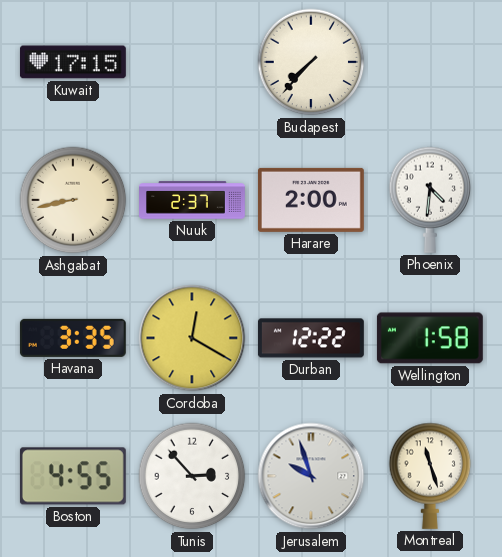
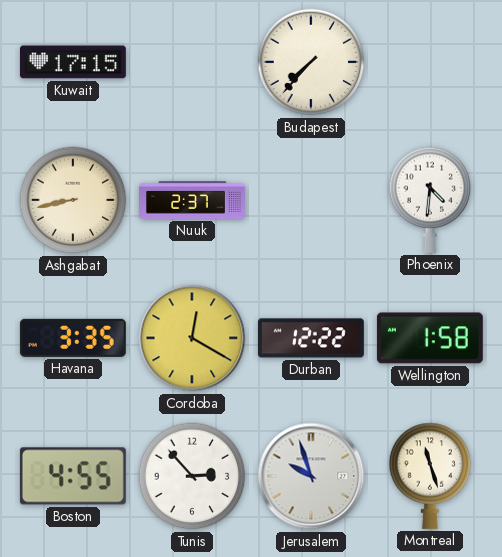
Harare: 2:00 -> none (311, 200)
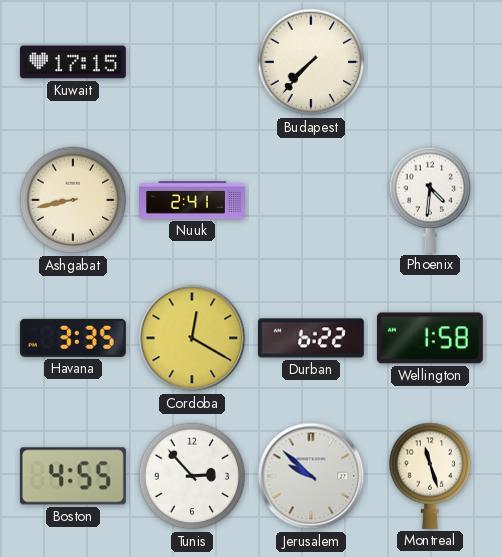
Nuuk: 2:37 -> 2:41 (193, 200)
Durban: 12:22 -> 6:22 (311, 338)
Jerusalem: 9:57 -> 9:52 (311, 476)
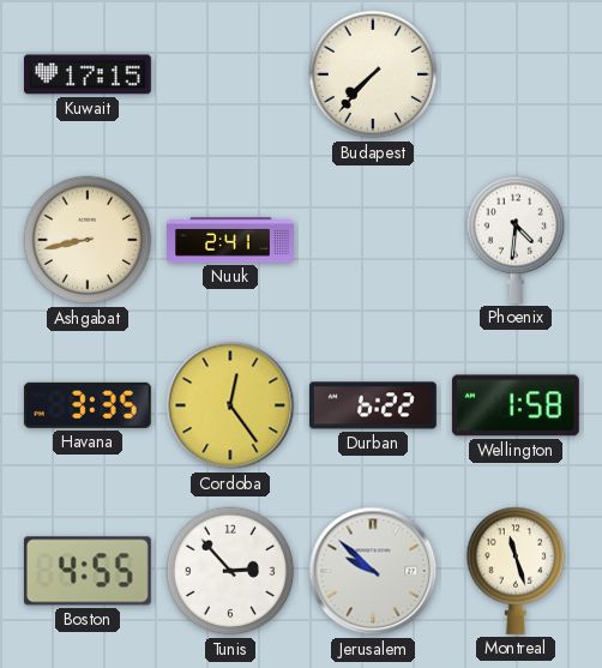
Cordoba: 12:20 -> 12:24 (230, 405)
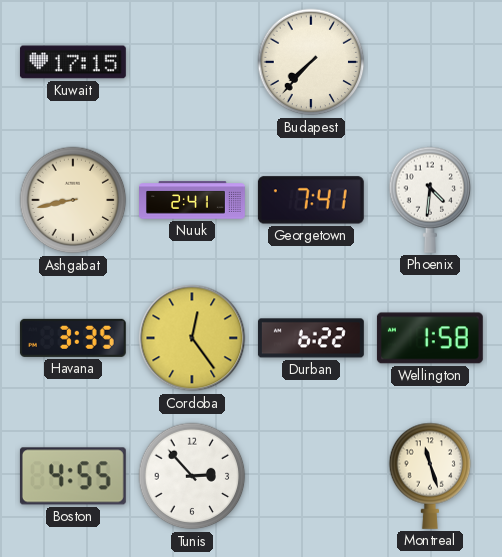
Georgetown: none -> 7:41 (311, 200)
Jerusalem: 9:52 -> none (373, 571)
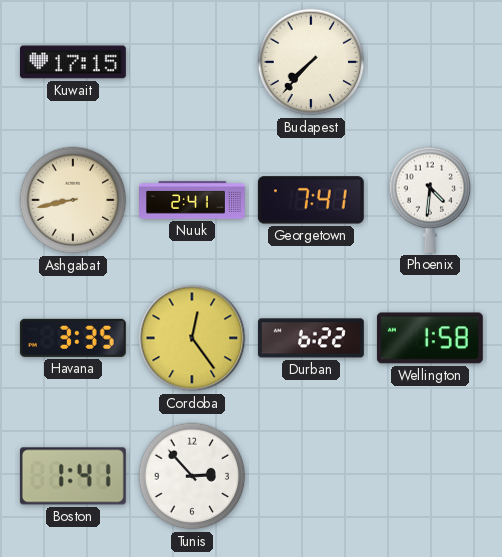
Boston: 4:55 -> 1:41 (73, 476)
Montreal: 11:27 -> none (430, 476)
